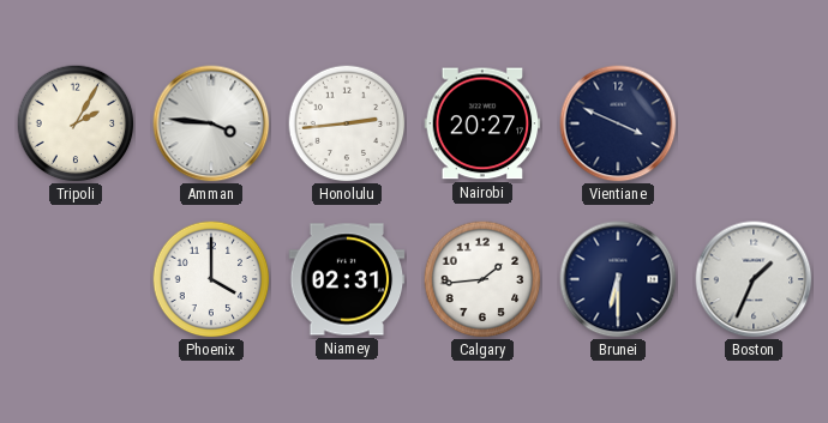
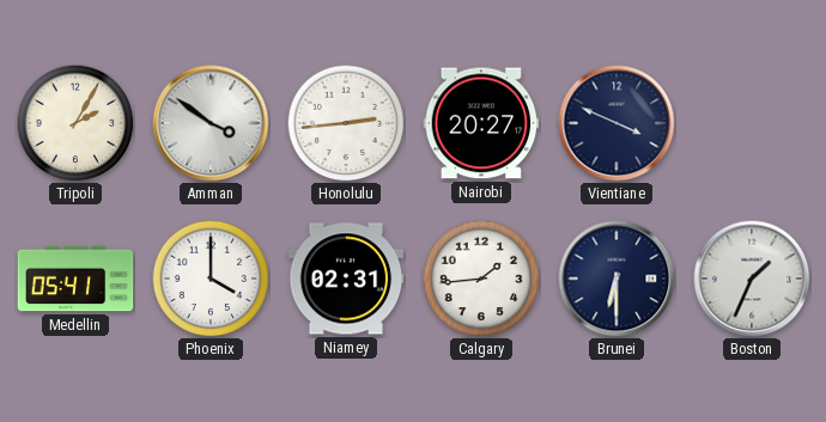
Amman: 3:46 -> 3:51 (211, 123)
Medellin: none -> 05:41 (75, 279)
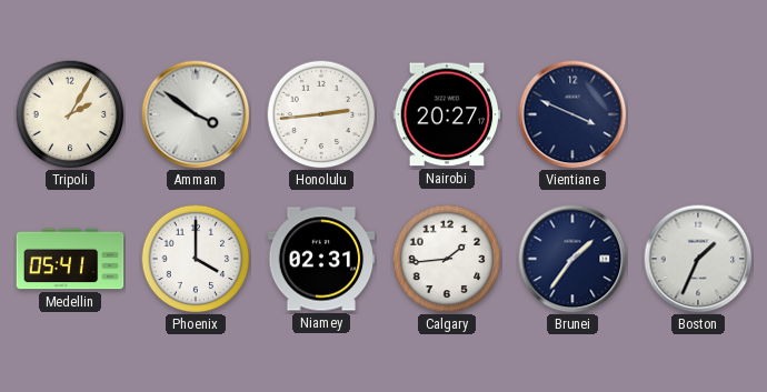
Brunei: 6:30 -> 1:36 (572, 259)
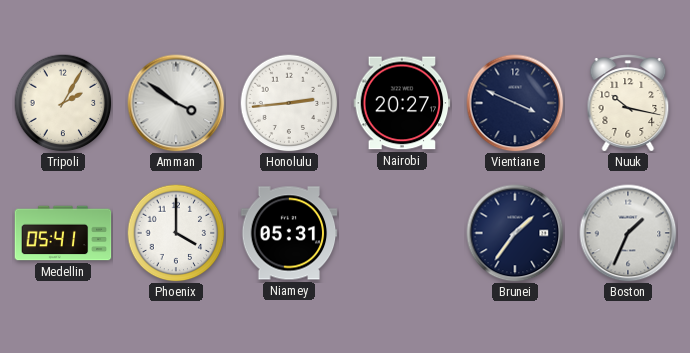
Nuuk: none -> 10:17 (628, 103)
Niamey: 02:31 -> 05:31 (289, 233)
Calgary: 1:44 -> none (447, 259)
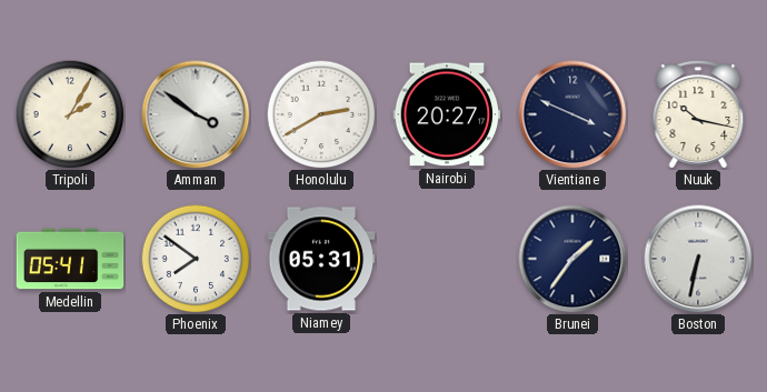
Honolulu: 2:44 -> 2:40 (321, 114)
Phoenix: 4:00 -> 7:51 (196, 259)
Boston: 1:34 -> 6:32 (698, 259)
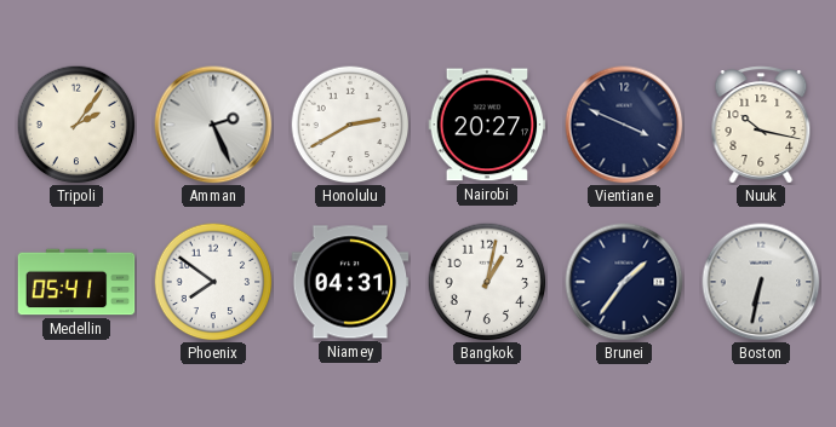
Tripoli: 2:05 -> 2:06 (76, 125)
Amman: 3:51 -> 2:26 (213, 125)
Niamey: 05:31 -> 04:31 (350, 282)
Bangkok: none -> 1:02 (487, 282)
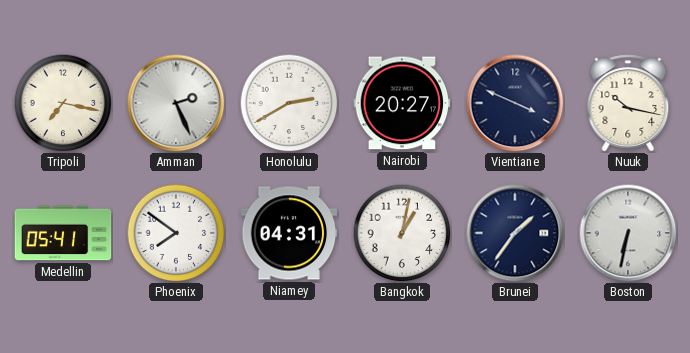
Tripoli: 2:06 -> 7:17 (63, 103)
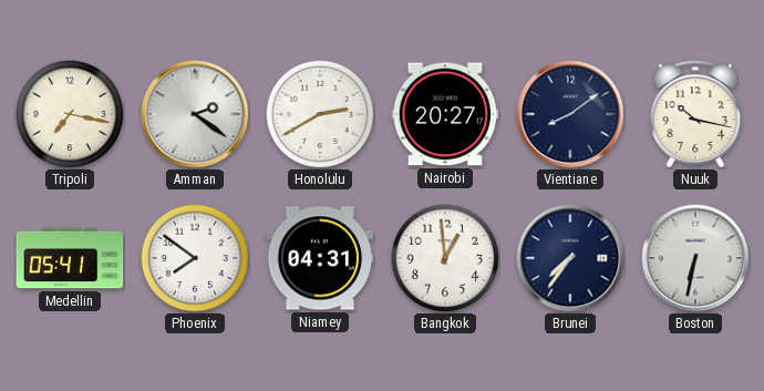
Amman: 2:26 -> 2:21 (195, 114)
Vientiane: 3:49 -> 8:09 (570, 114)
Bangkok: 1:02 -> 12:59 (445, 258)
Brunei: 1:36 -> 7:36 (570, 258)
